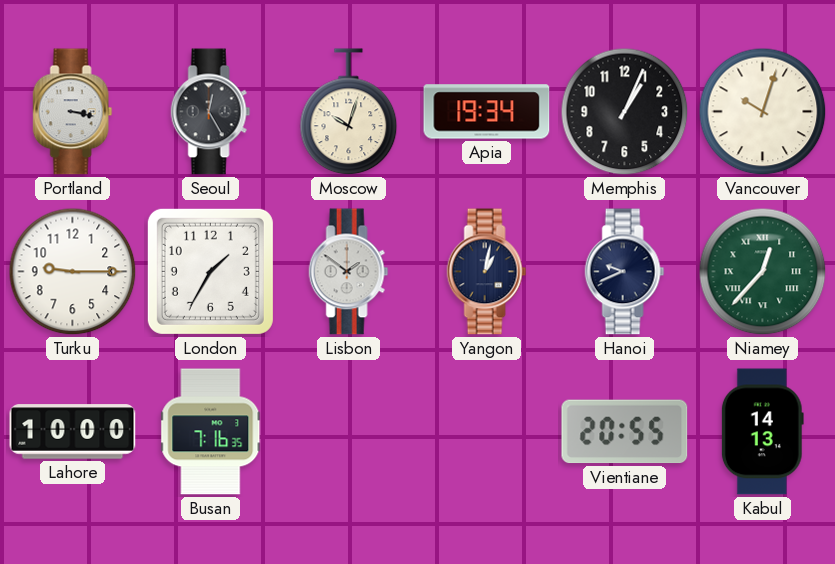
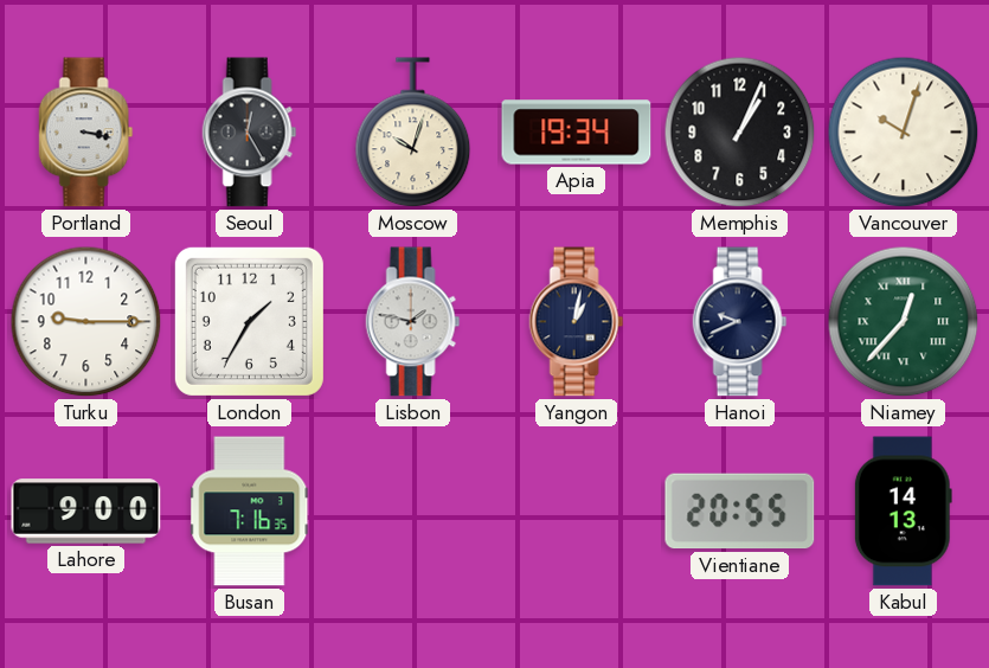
Lisbon: 1:51 -> 1:47 (413, 322)
Lahore: 10:00 -> 9:00 (86, 512)
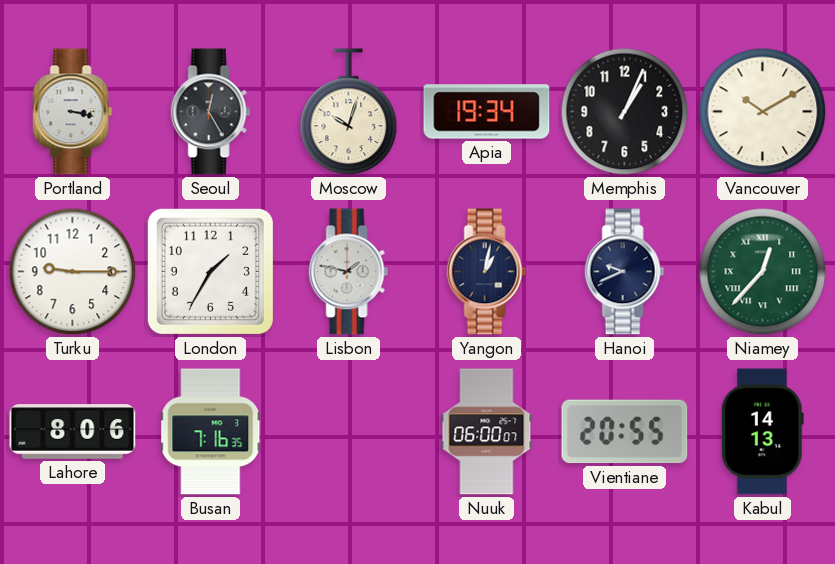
Vancouver: 10:03 -> 10:10 (763, 112)
Lahore: 9:00 -> 8:06 (73, 432)
Nuuk: none -> 06:00 (487, 432)
